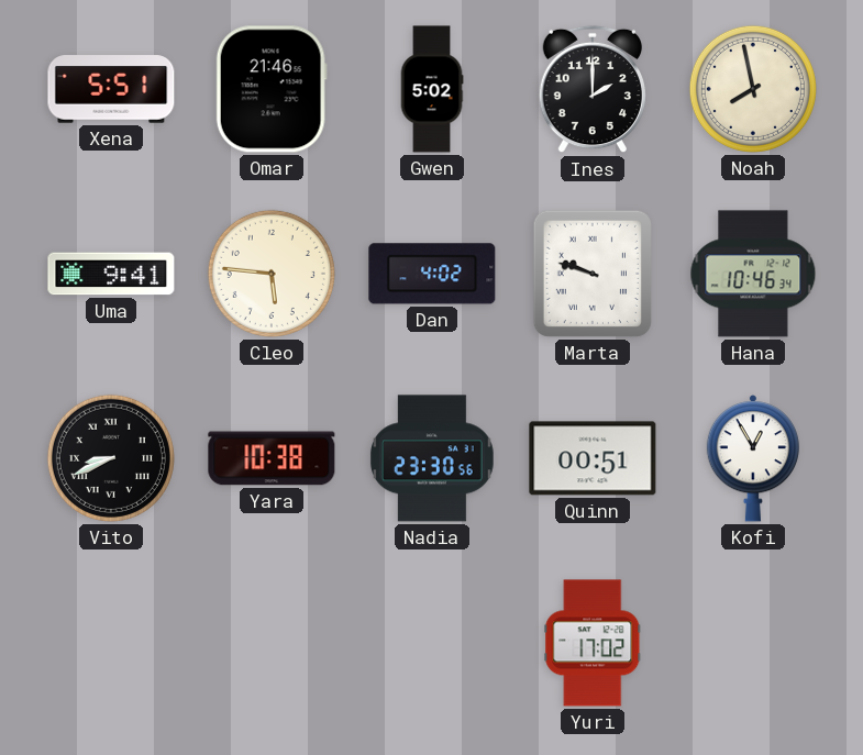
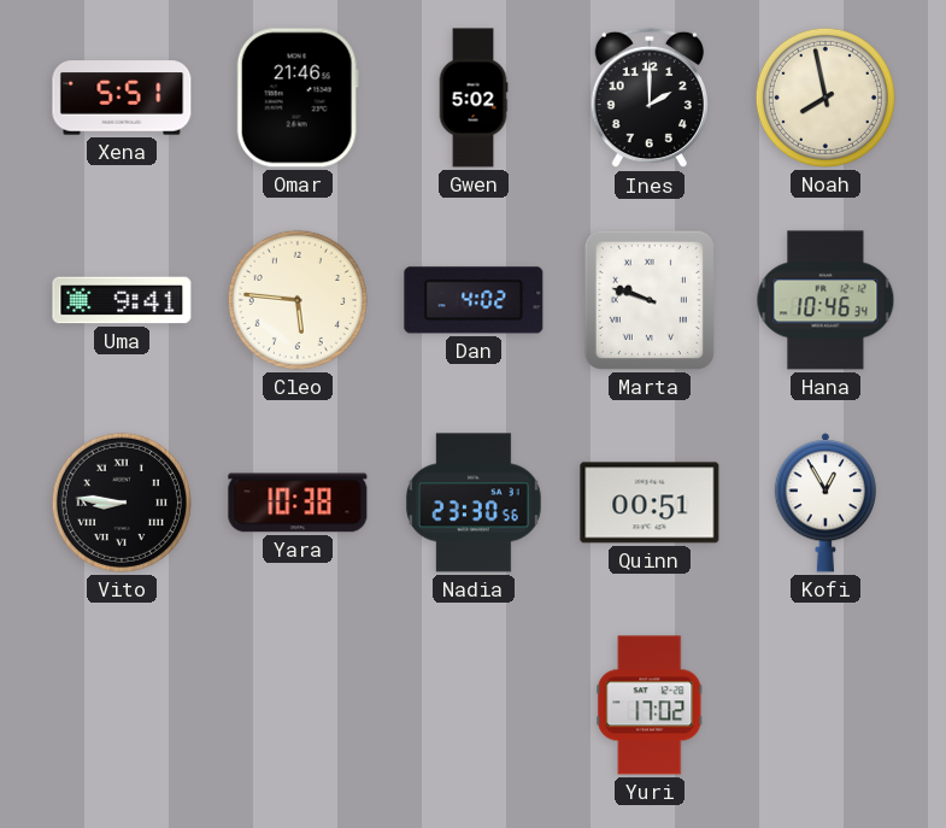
Vito: 8:41 -> 8:46 (122, 503)
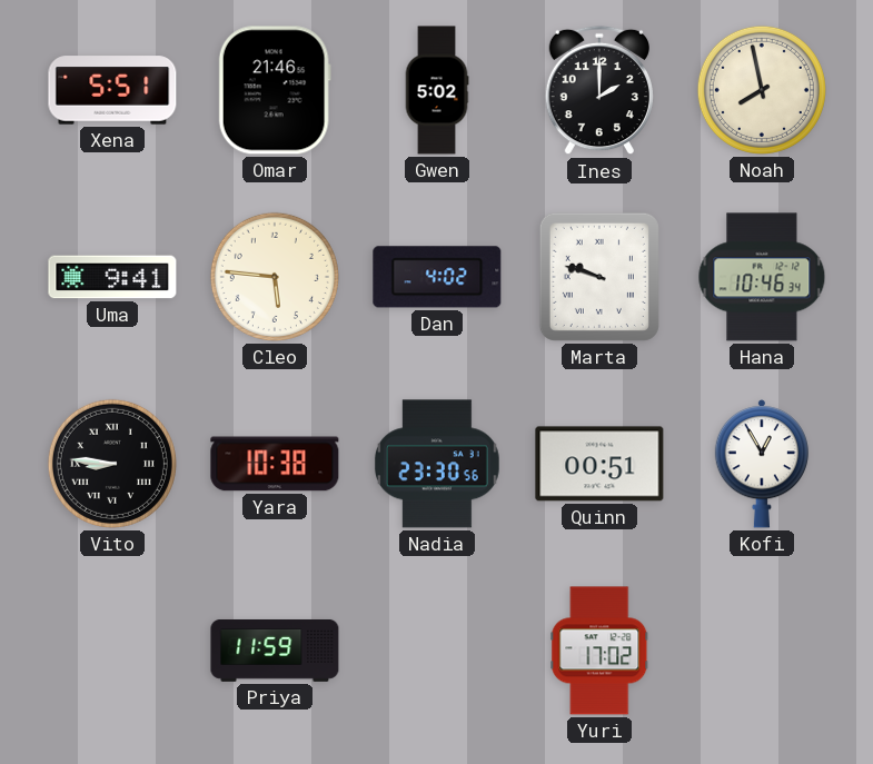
Priya: none -> 11:59 (275, 651)
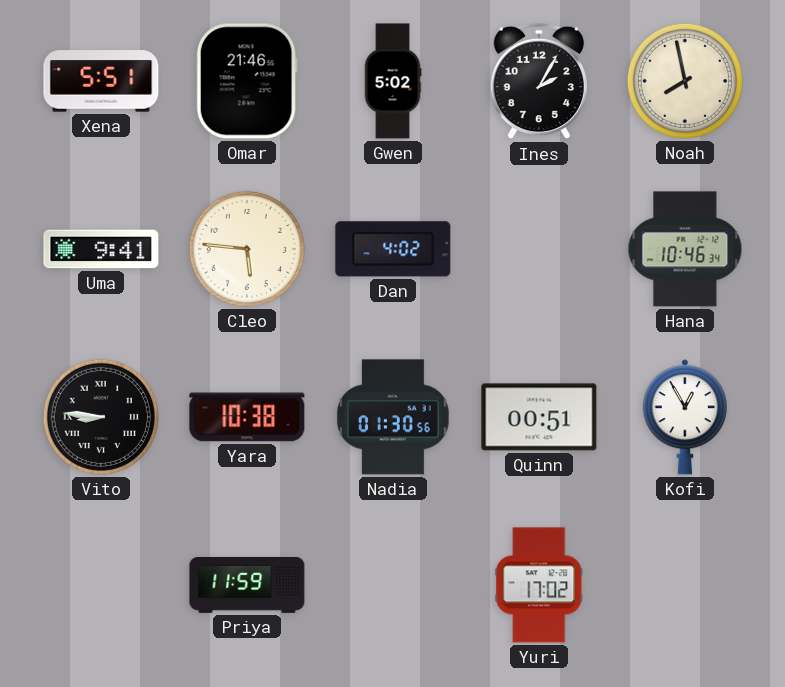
Ines: 2:00 -> 2:05 (538, 81)
Marta: 9:48 -> none (599, 277)
Nadia: 23:30 -> 01:30 (393, 417)
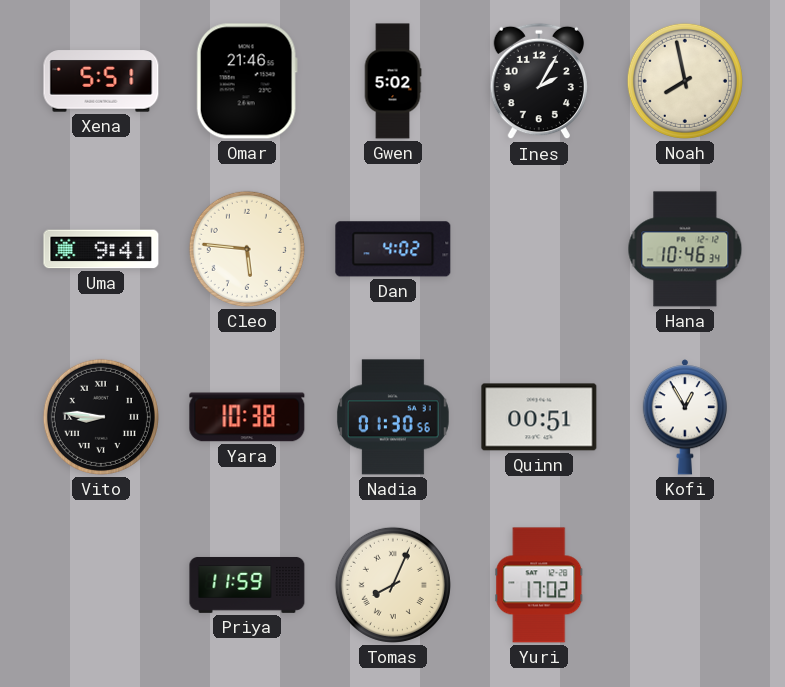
Tomas: none -> 8:04 (393, 585)
